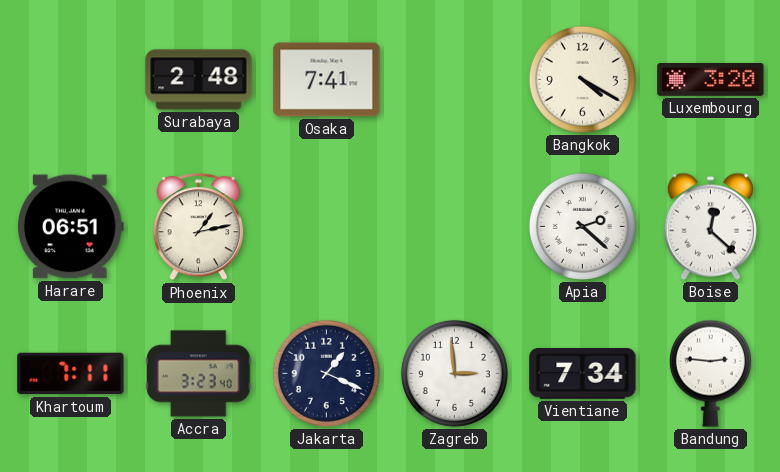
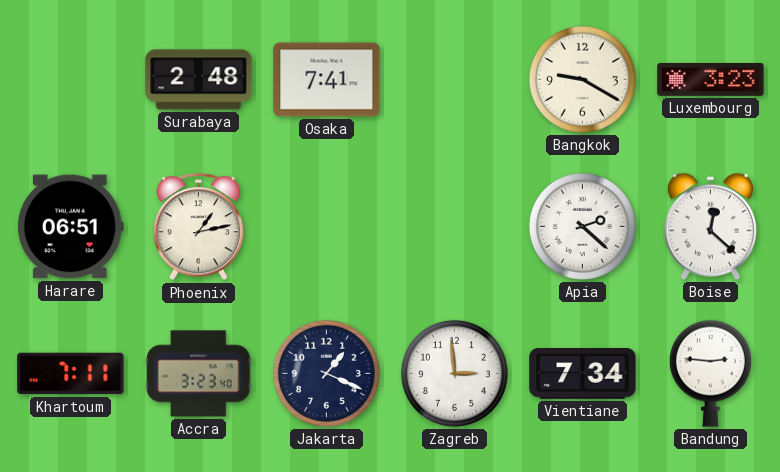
Bangkok: 4:20 -> 9:20 (582, 79)
Luxembourg: 3:20 -> 3:23 (711, 79)
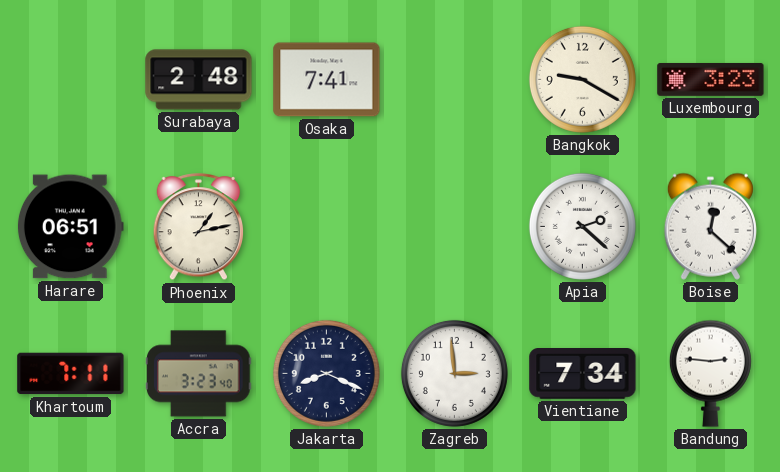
Jakarta: 1:19 -> 8:19 (326, 373)
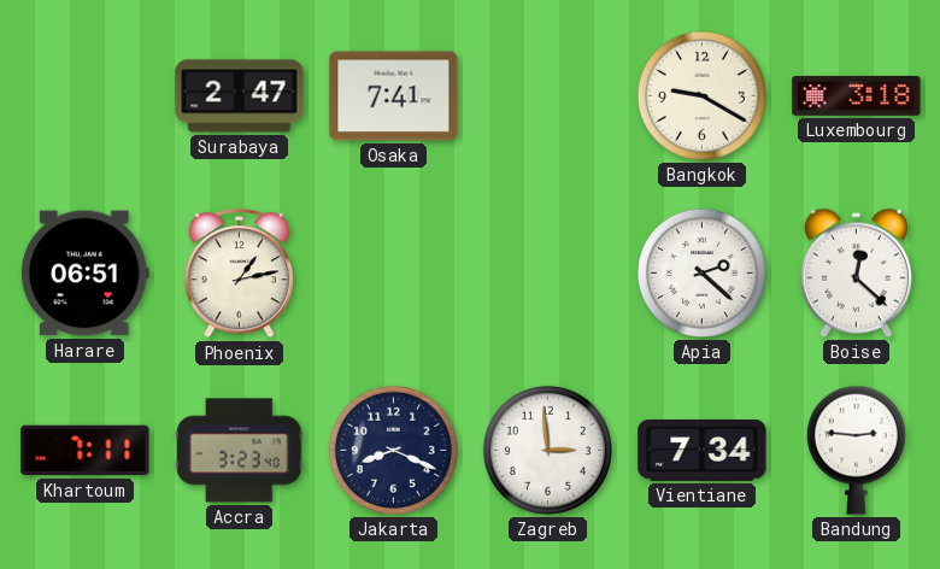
Surabaya: 2:48 -> 2:47 (240, 96)
Luxembourg: 3:23 -> 3:18 (857, 95)
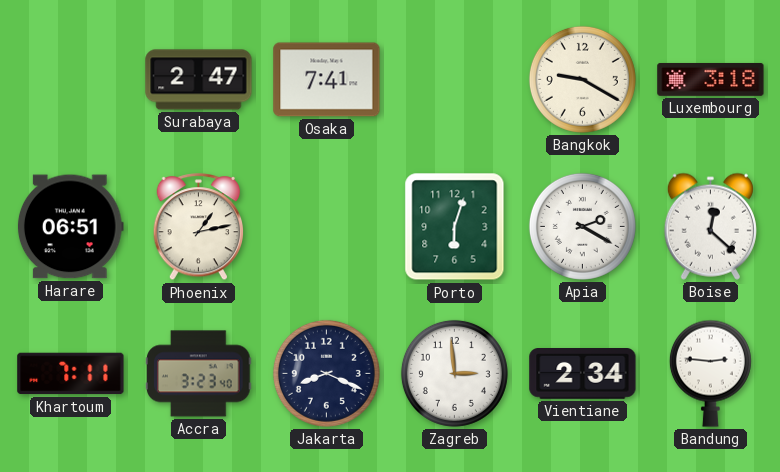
Porto: none -> 6:03 (455, 227)
Apia: 2:22 -> 2:20 (582, 226)
Vientiane: 7:34 -> 2:34 (583, 374)
